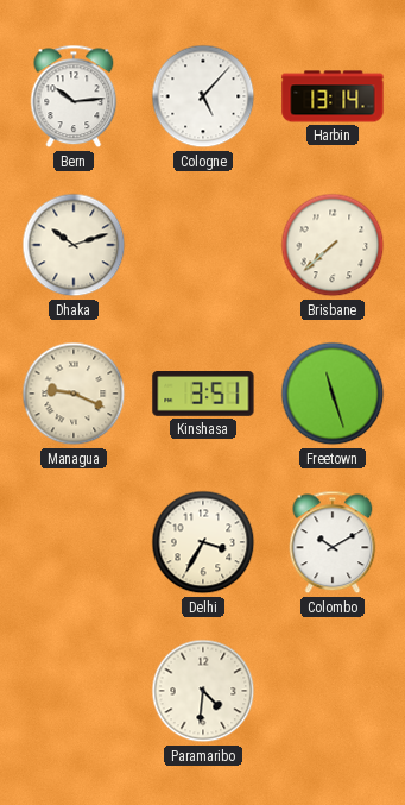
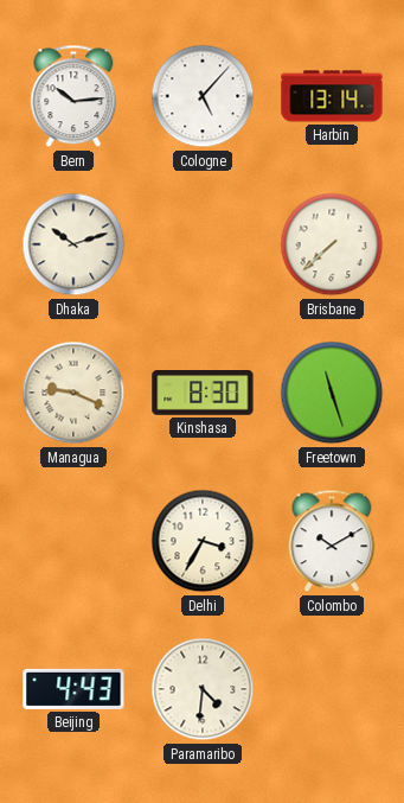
Kinshasa: 3:51 -> 8:30 (203, 394)
Beijing: none -> 4:43 (73, 689)
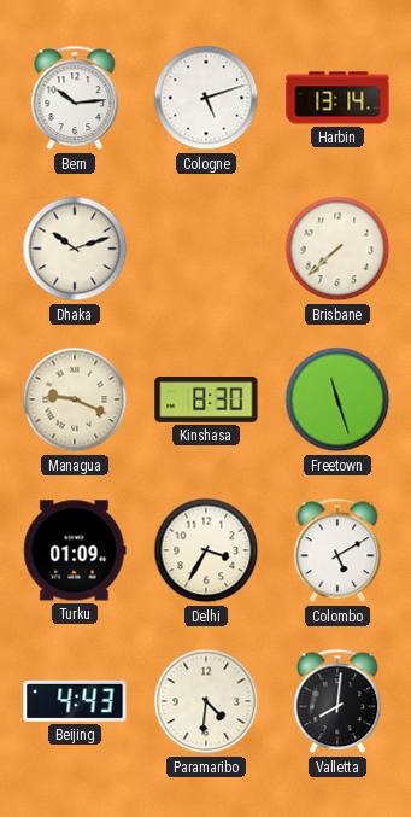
Cologne: 5:07 -> 5:12 (206, 98)
Turku: none -> 01:09 (75, 550)
Colombo: 10:10 -> 5:10 (337, 550)
Valletta: none -> 8:01 (337, 701)
